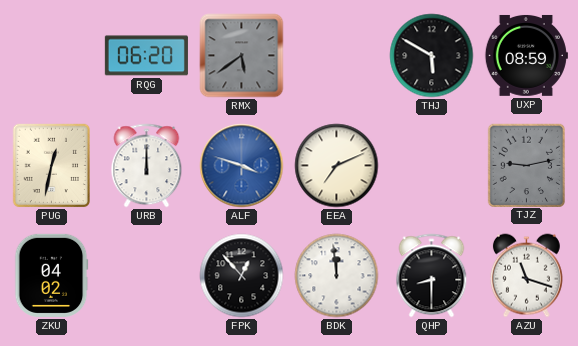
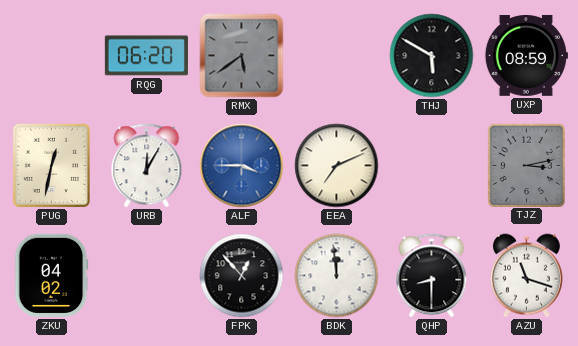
URB: 12:00 -> 12:05 (147, 166)
ALF: 3:48 -> 3:45 (242, 166)
TJZ: 9:13 -> 3:13 (526, 165)
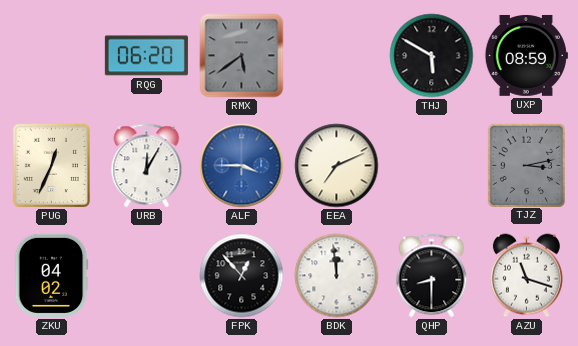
PUG: 12:32 -> 12:34 (51, 166)
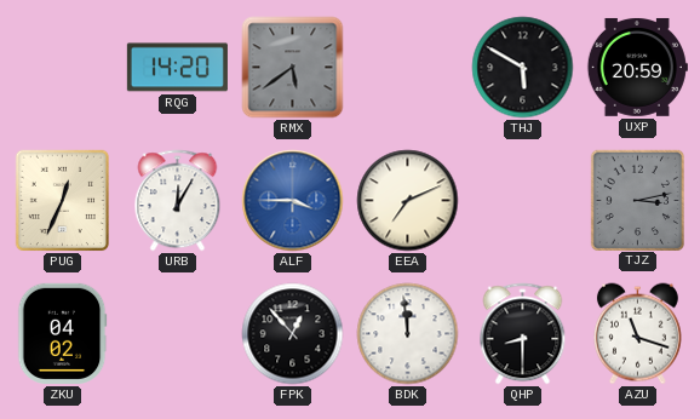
RQG: 06:20 -> 14:20 (177, 68)
UXP: 08:59 -> 20:59 (637, 67)
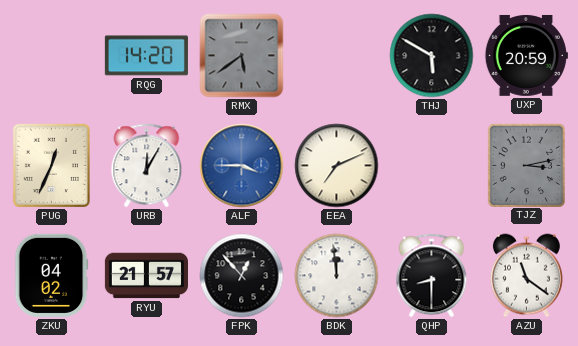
RYU: none -> 21:57 (146, 276)
AZU: 11:18 -> 11:21 (526, 276)
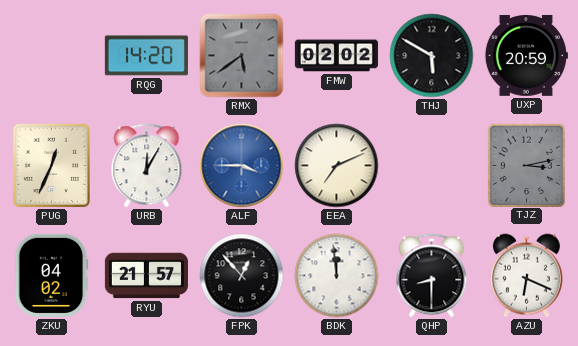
FMW: none -> 02:02 (336, 56)
AZU: 11:21 -> 6:19 (526, 276)
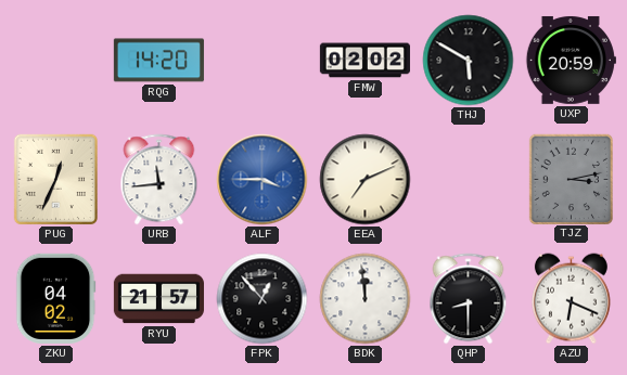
RMX: 5:39 -> none (242, 56)
URB: 12:05 -> 11:44 (159, 180)
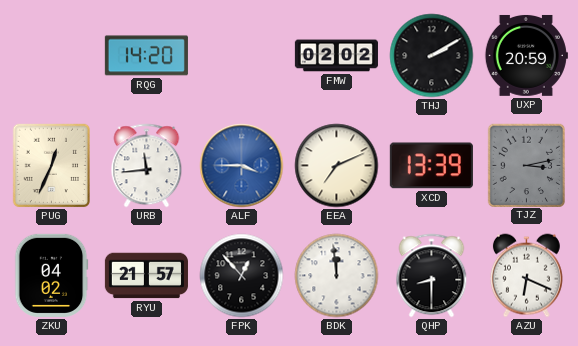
THJ: 5:50 -> 2:10 (432, 56)
XCD: none -> 13:39 (431, 166)
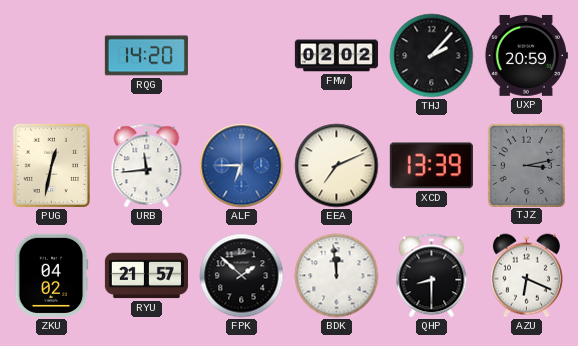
THJ: 2:10 -> 2:07 (432, 56)
PUG: 12:34 -> 12:32 (51, 166)
ALF: 3:45 -> 6:45 (242, 166)
FPK: 12:53 -> 1:52 (242, 276)
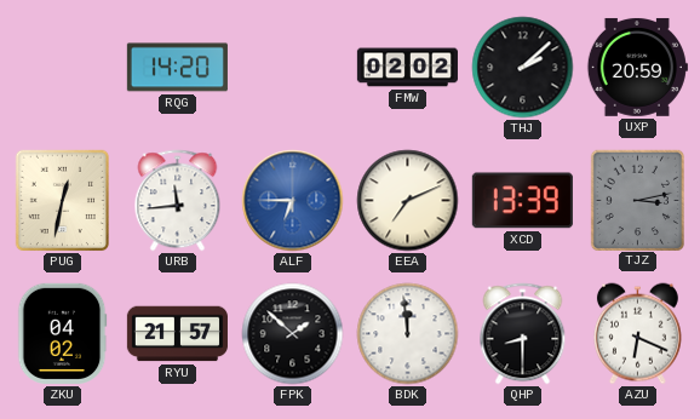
THJ: 2:07 -> 2:08 (523, 68)
